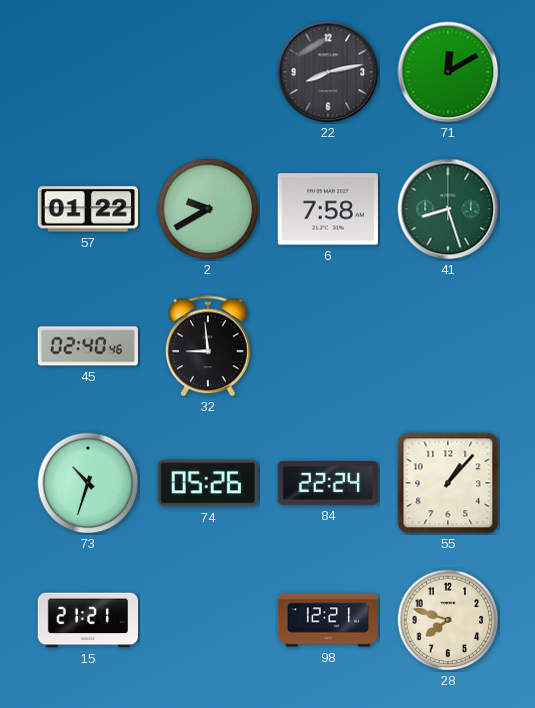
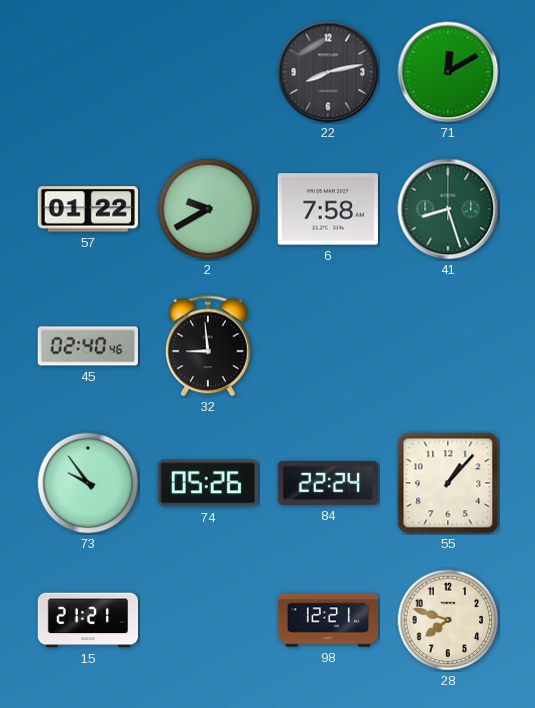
73: 10:33 -> 9:54 (88, 483)
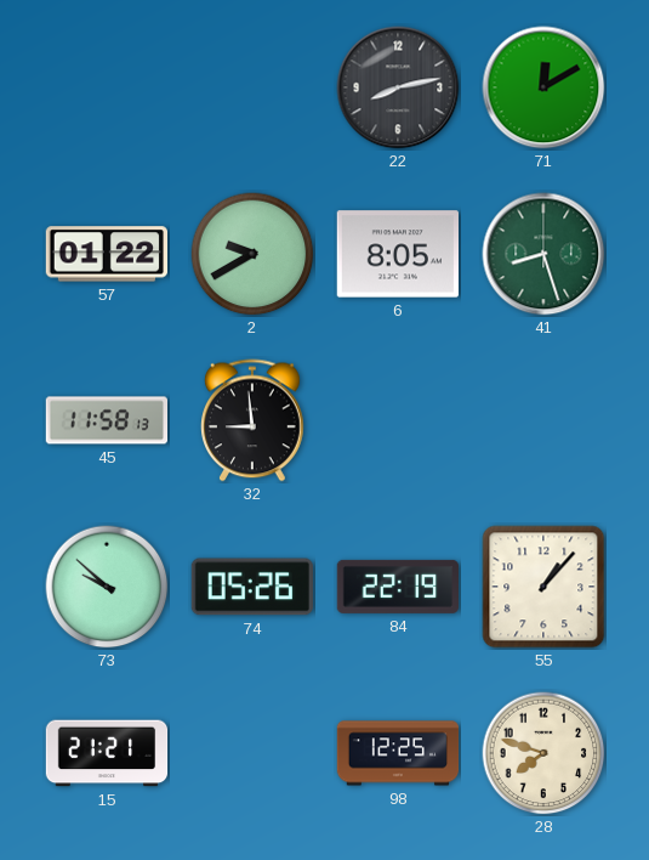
6: 7:58 -> 8:05 (397, 254)
45: 02:40 -> 11:58 (106, 420)
73: 9:54 -> 9:52 (107, 587)
84: 22:24 -> 22:19 (397, 587)
98: 12:21 -> 12:25 (398, 753)
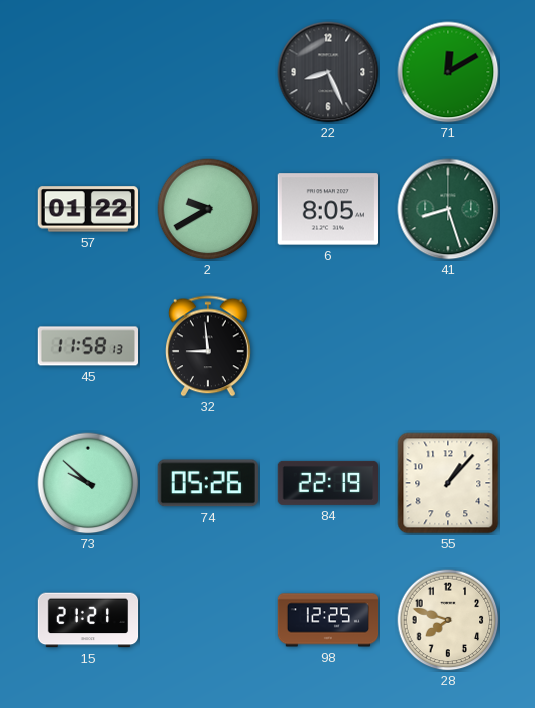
22: 8:13 -> 8:26 (328, 72)
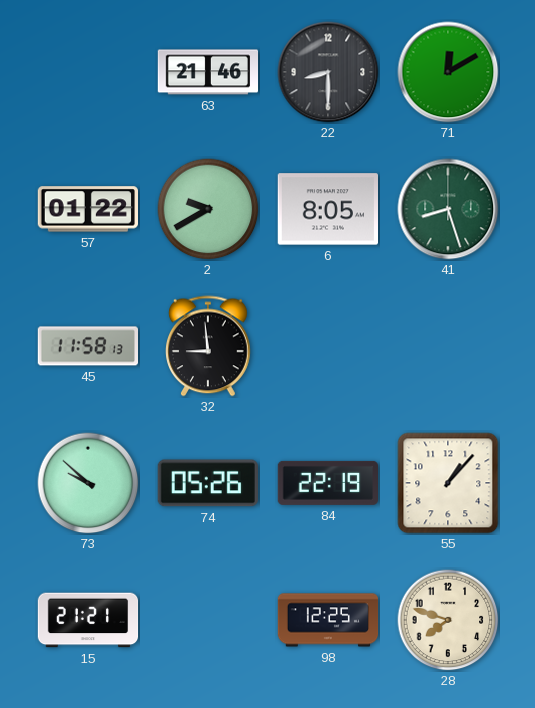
63: none -> 21:46 (208, 72)
22: 8:26 -> 8:30 (328, 72)
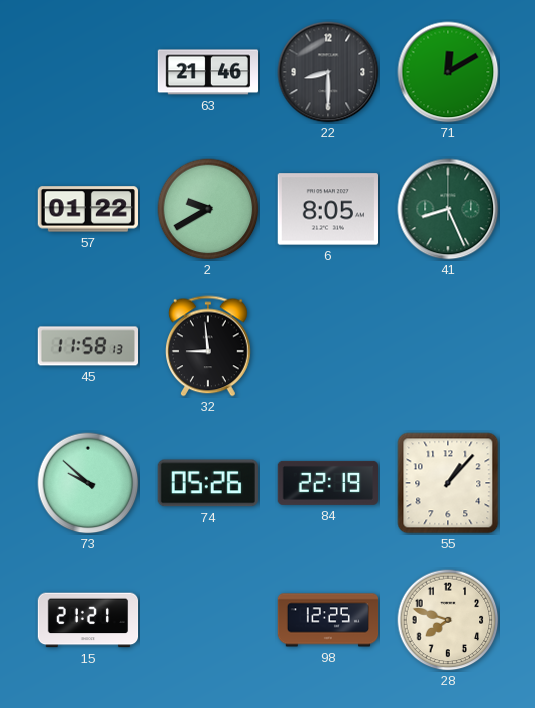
41: 8:27 -> 8:26 (448, 209)
